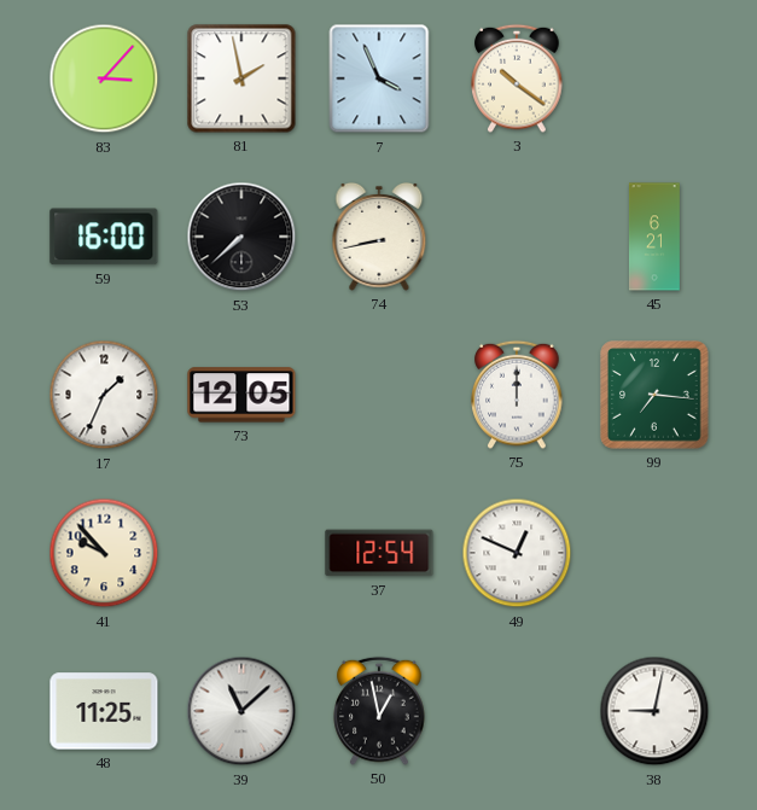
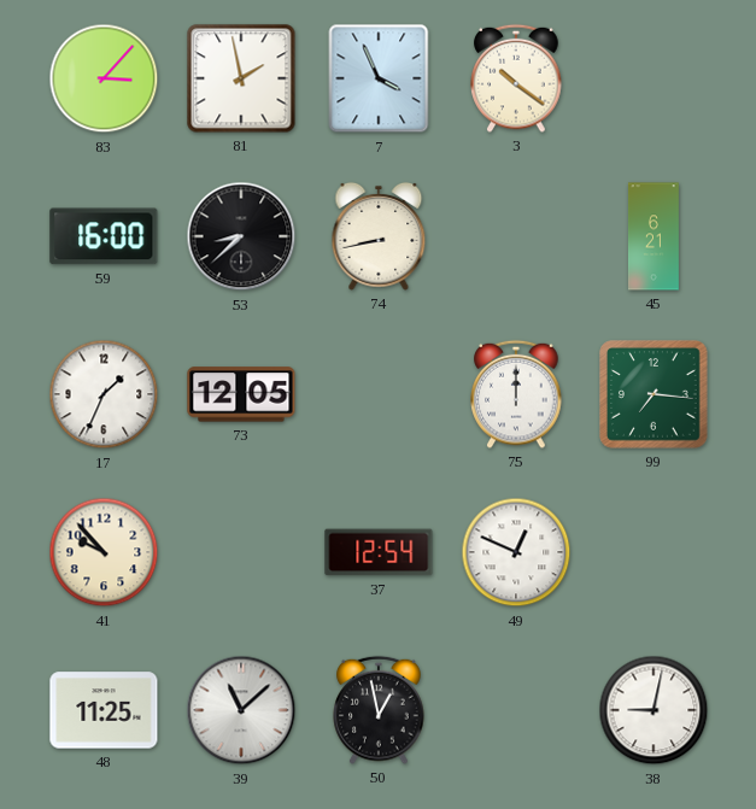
53: 7:38 -> 8:38 (241, 236)
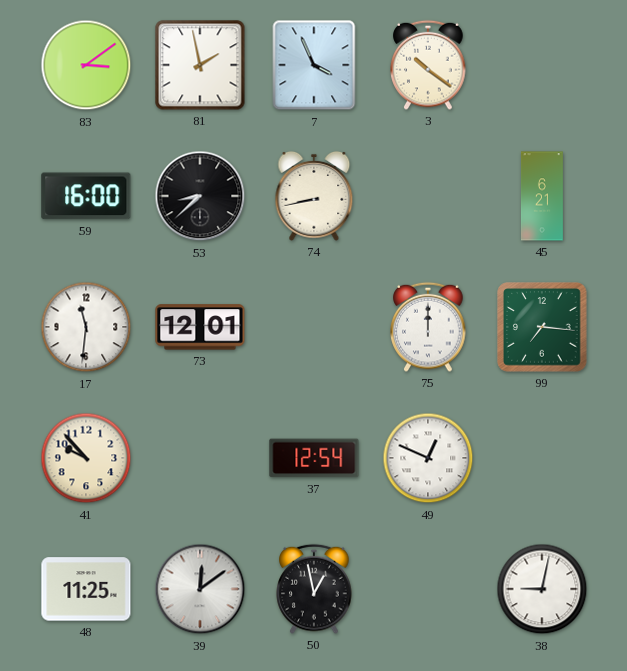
83: 3:07 -> 3:09 (86, 65)
17: 1:34 -> 11:31 (86, 327)
73: 12:05 -> 12:01 (200, 327)
39: 11:08 -> 12:09 (200, 589)
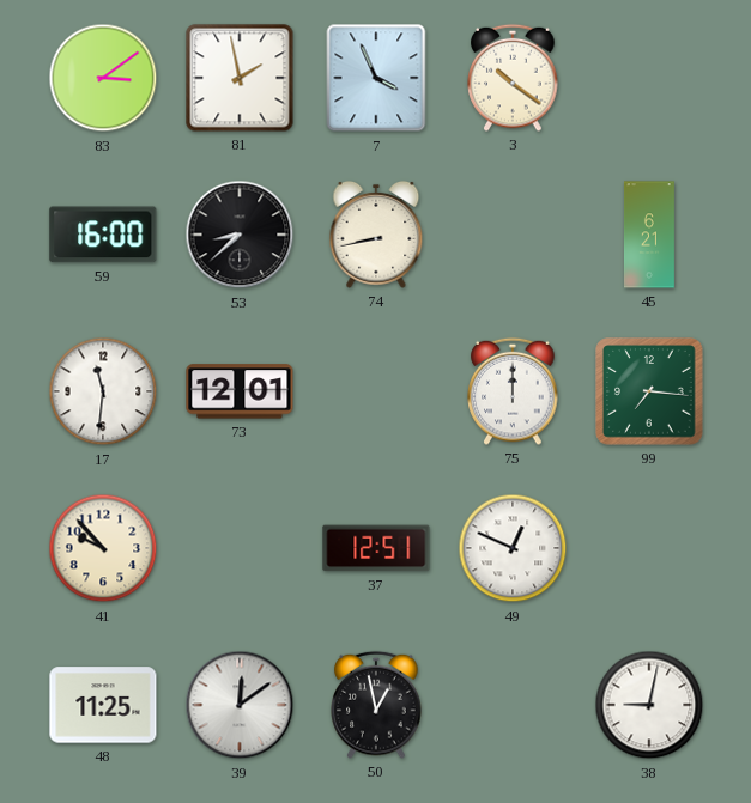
37: 12:54 -> 12:51 (376, 548)
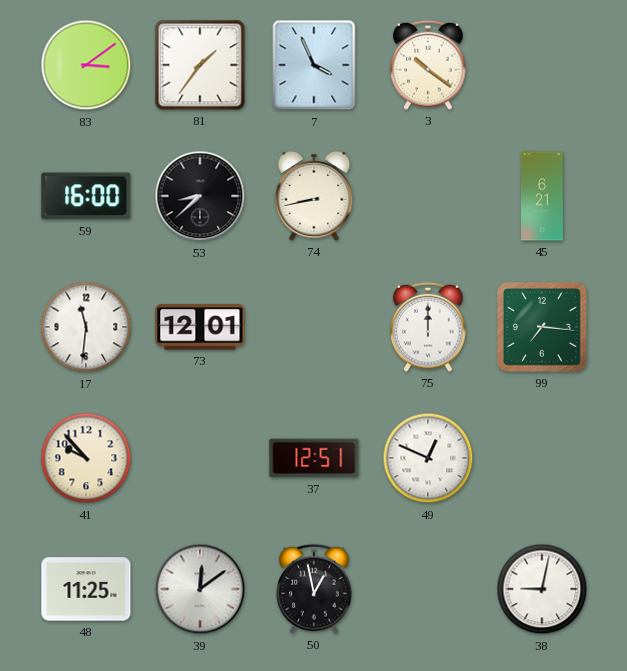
81: 1:58 -> 1:36 (200, 65)
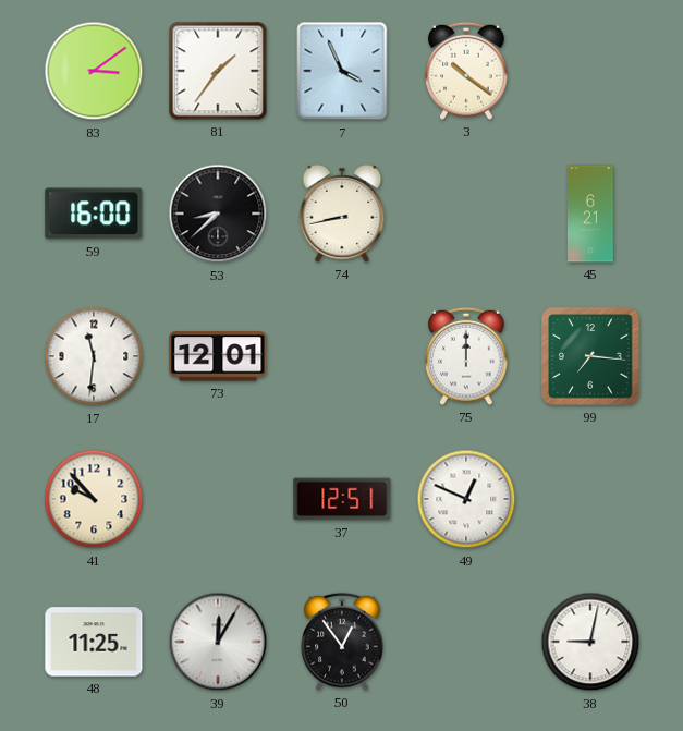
39: 12:09 -> 12:05 (218, 642)
50: 12:58 -> 12:54 (342, 642)
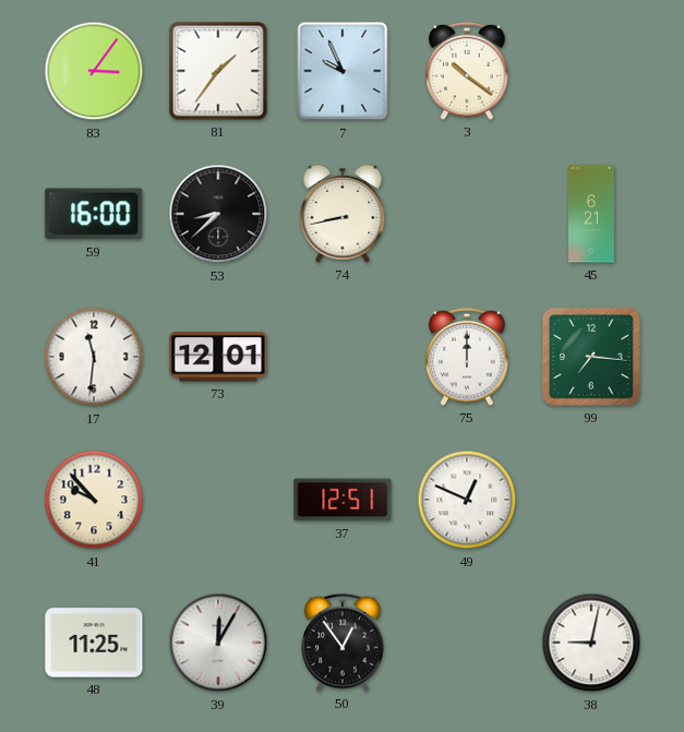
83: 3:09 -> 3:06 (94, 71)
7: 3:56 -> 9:56 (343, 71)
